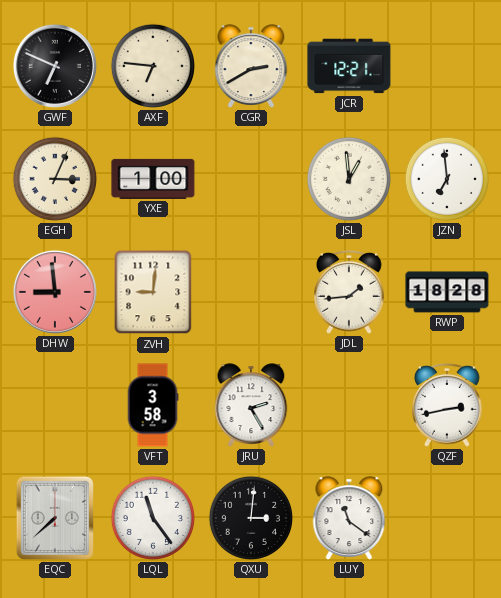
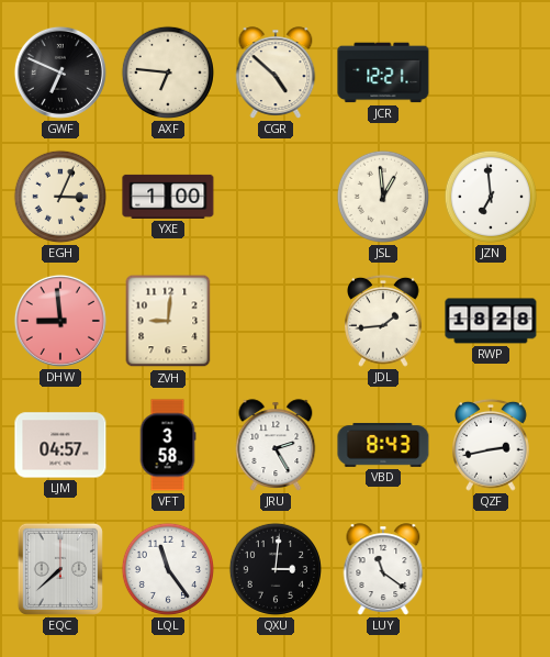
CGR: 2:40 -> 4:52 (276, 73)
LJM: none -> 04:57 (60, 445)
VBD: none -> 8:43 (383, 445)
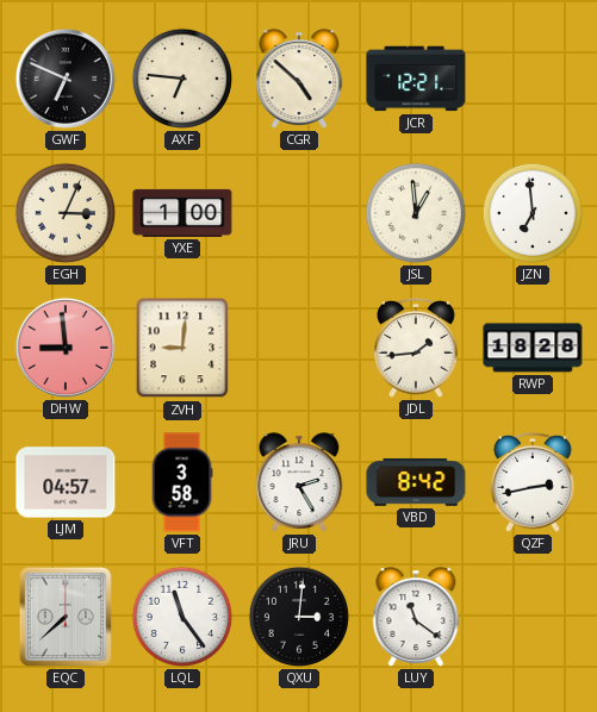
VBD: 8:43 -> 8:42 (416, 482)
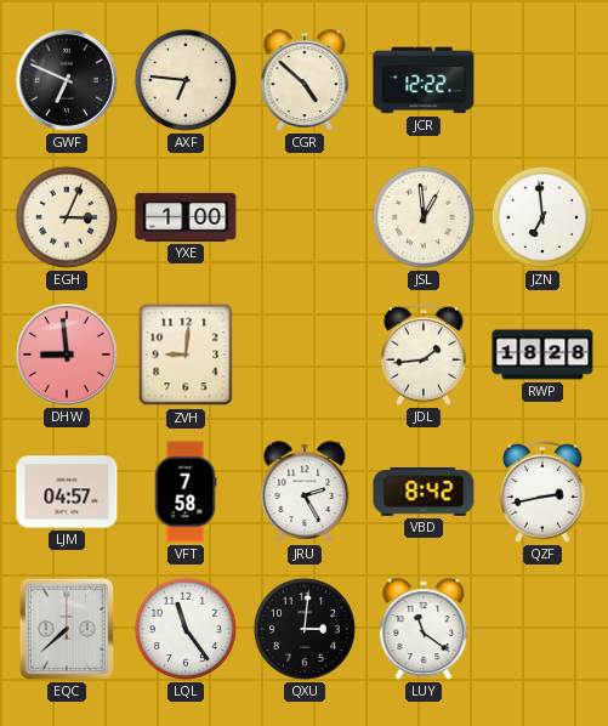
JCR: 12:21 -> 12:22 (424, 80)
VFT: 3:58 -> 7:58 (186, 492)
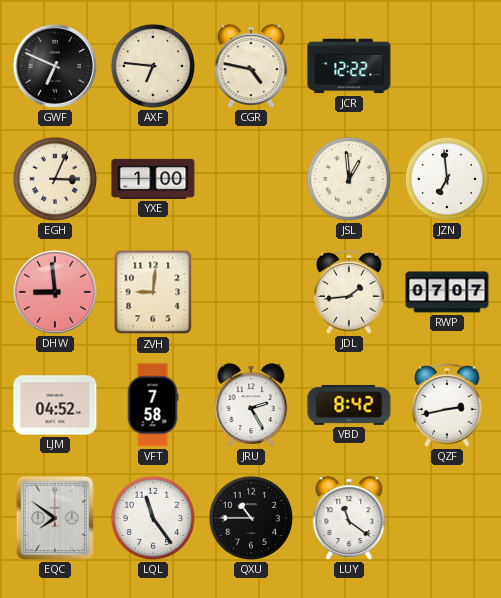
CGR: 4:52 -> 4:47 (251, 66)
RWP: 18:28 -> 07:07 (447, 292)
LJM: 04:57 -> 04:52 (55, 405)
EQC: 7:38 -> 7:51 (55, 518)
QXU: 3:01 -> 10:45 (251, 518)
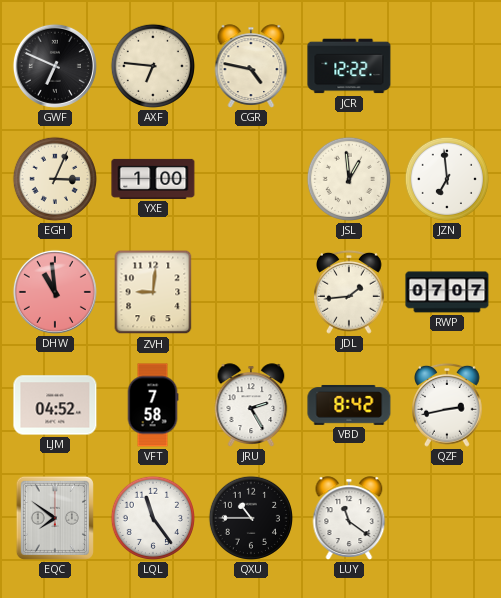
DHW: 8:59 -> 10:59 (55, 292)
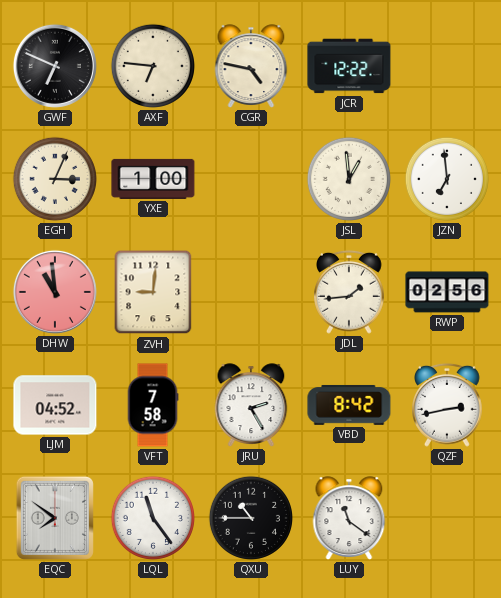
RWP: 07:07 -> 02:56 (447, 292)
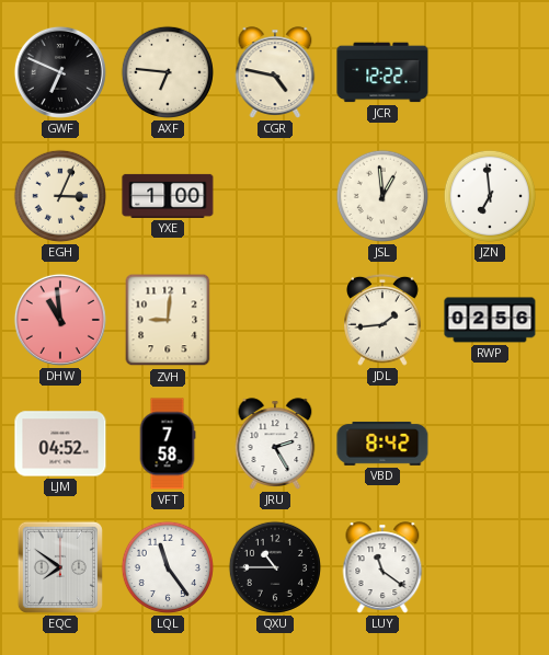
QZF: 2:43 -> none (448, 405)
